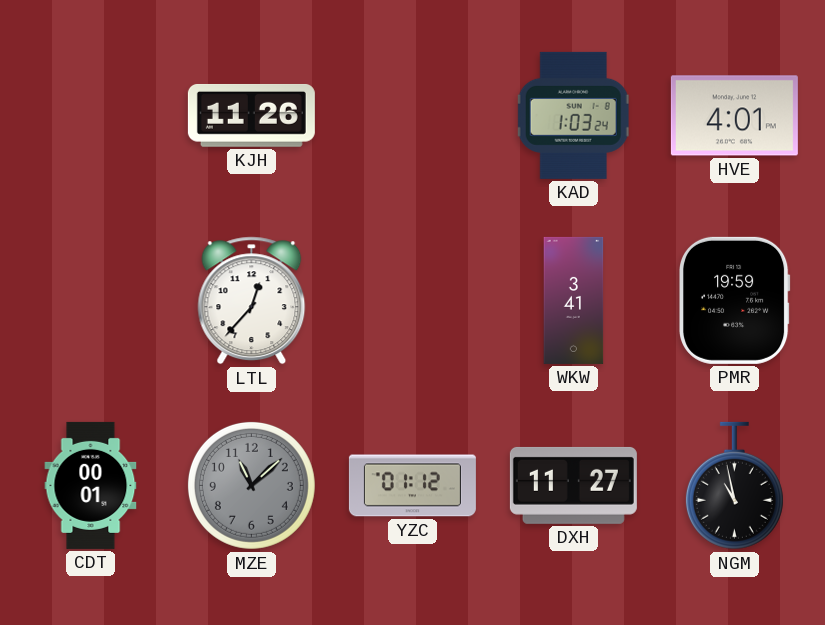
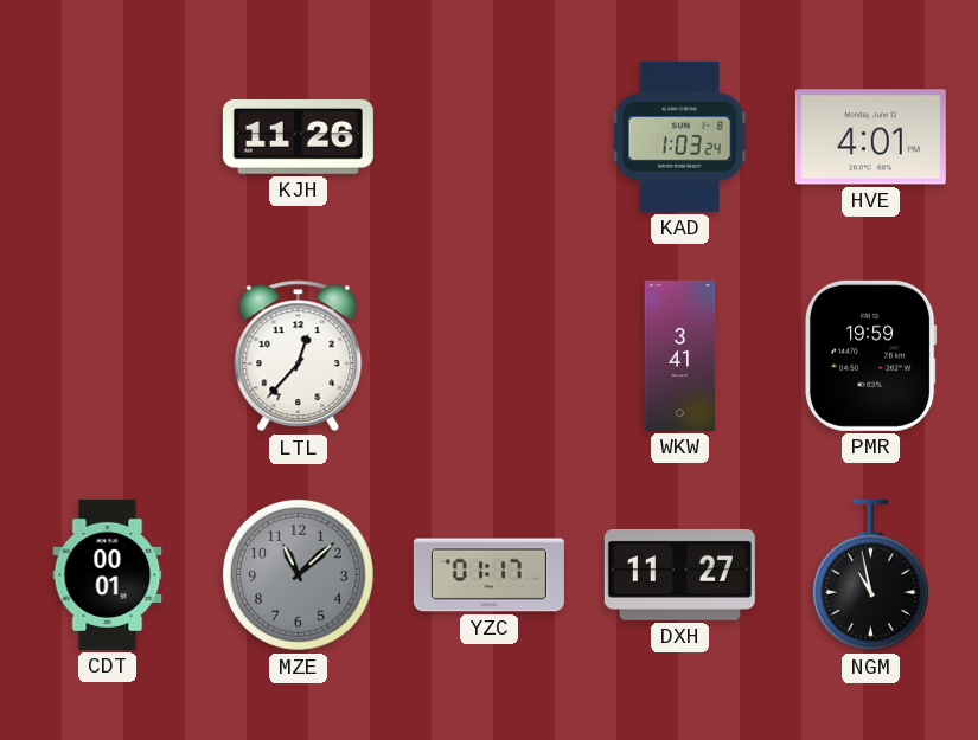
YZC: 01:12 -> 01:17 (488, 575)
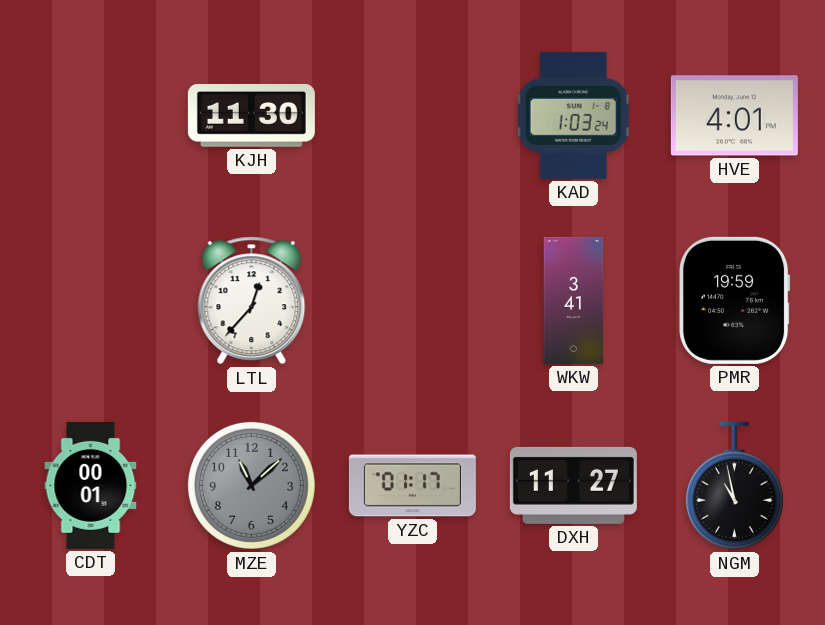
KJH: 11:26 -> 11:30 (251, 115)
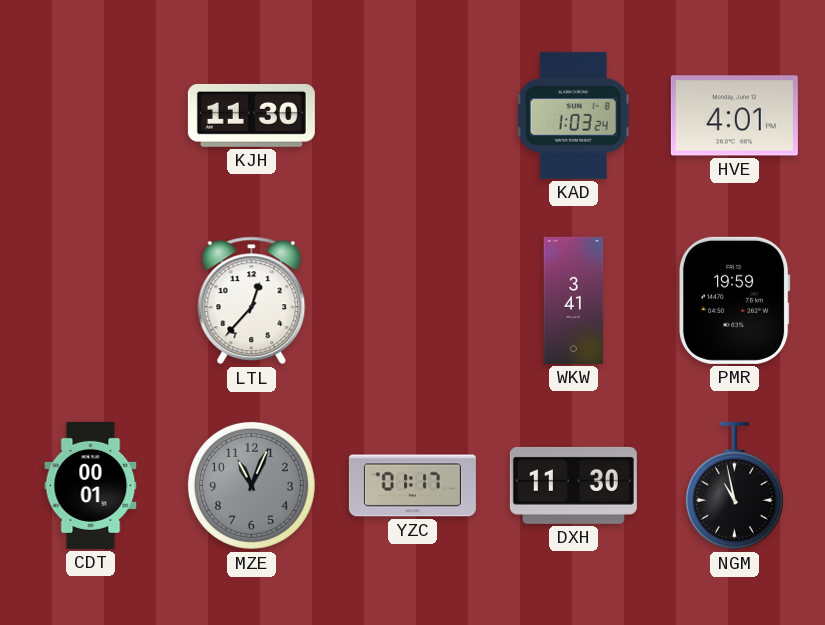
MZE: 11:08 -> 11:04 (251, 485)
DXH: 11:27 -> 11:30 (573, 485)
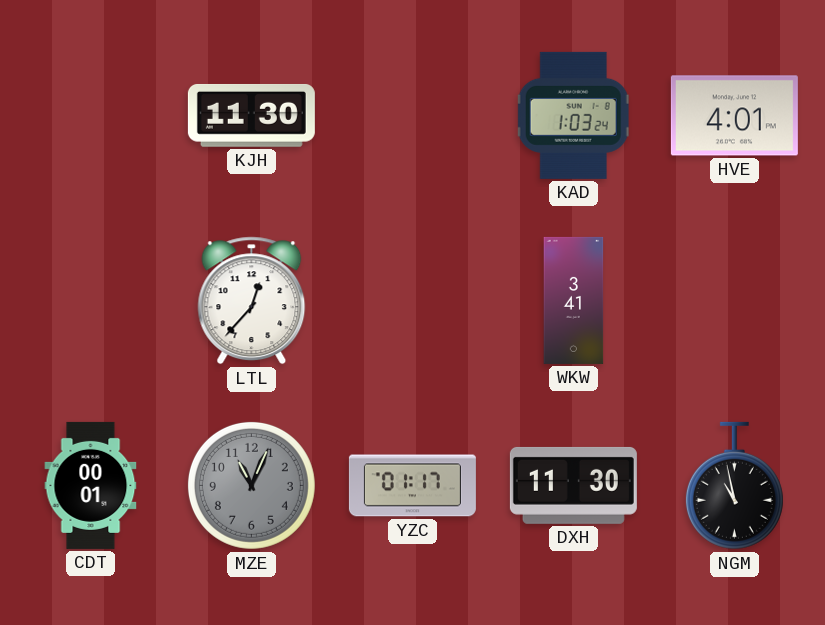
PMR: 19:59 -> none (735, 300)
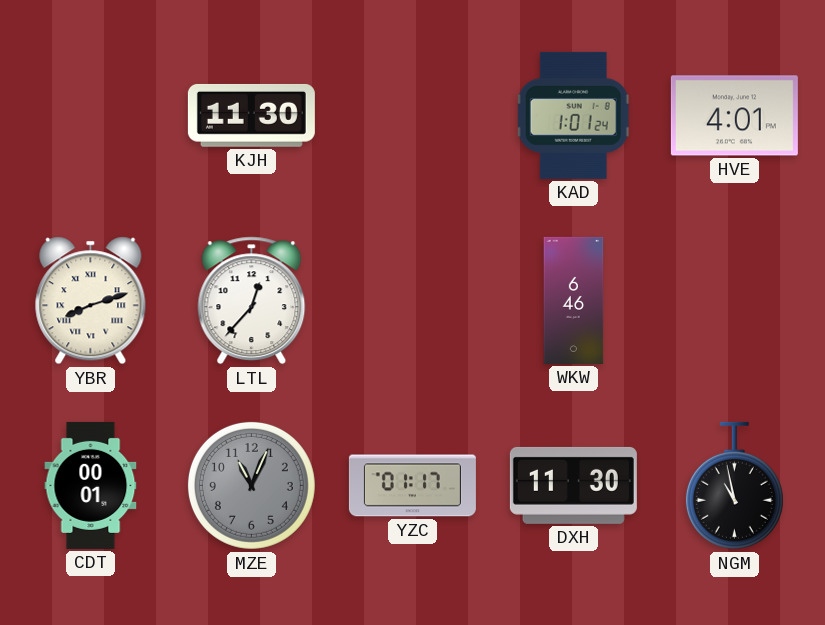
KAD: 1:03 -> 1:01 (573, 115)
YBR: none -> 8:12 (91, 301)
WKW: 3:41 -> 6:46 (574, 300)
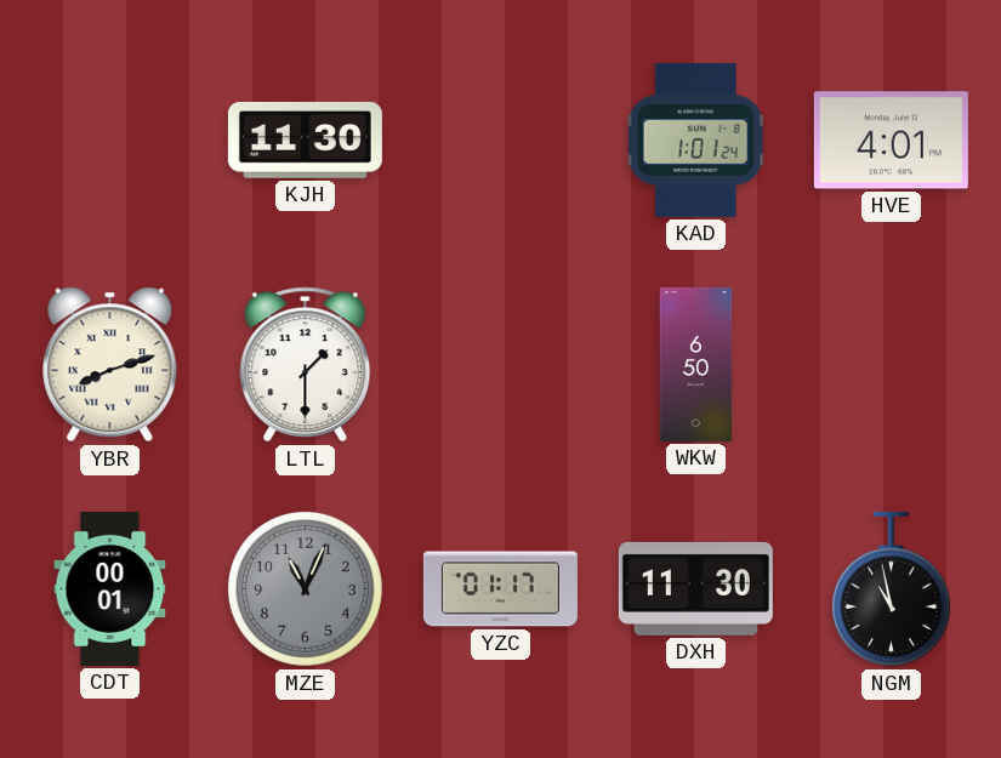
LTL: 12:37 -> 1:30 (306, 365)
WKW: 6:46 -> 6:50 (696, 364)
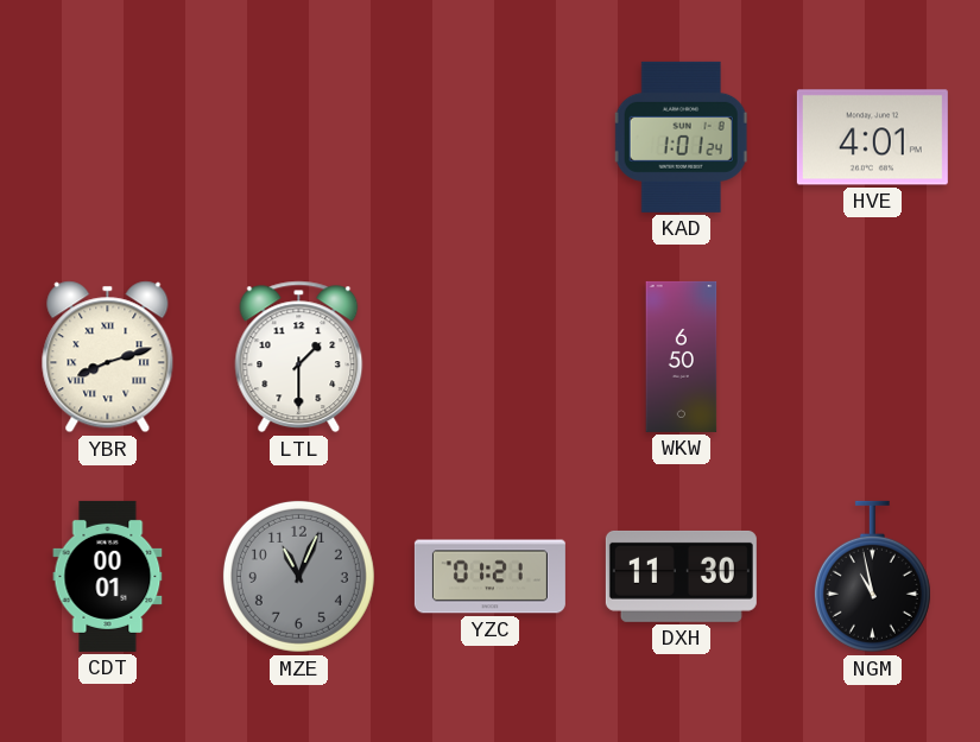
KJH: 11:30 -> none (305, 139)
YZC: 01:17 -> 01:21 (489, 577)
